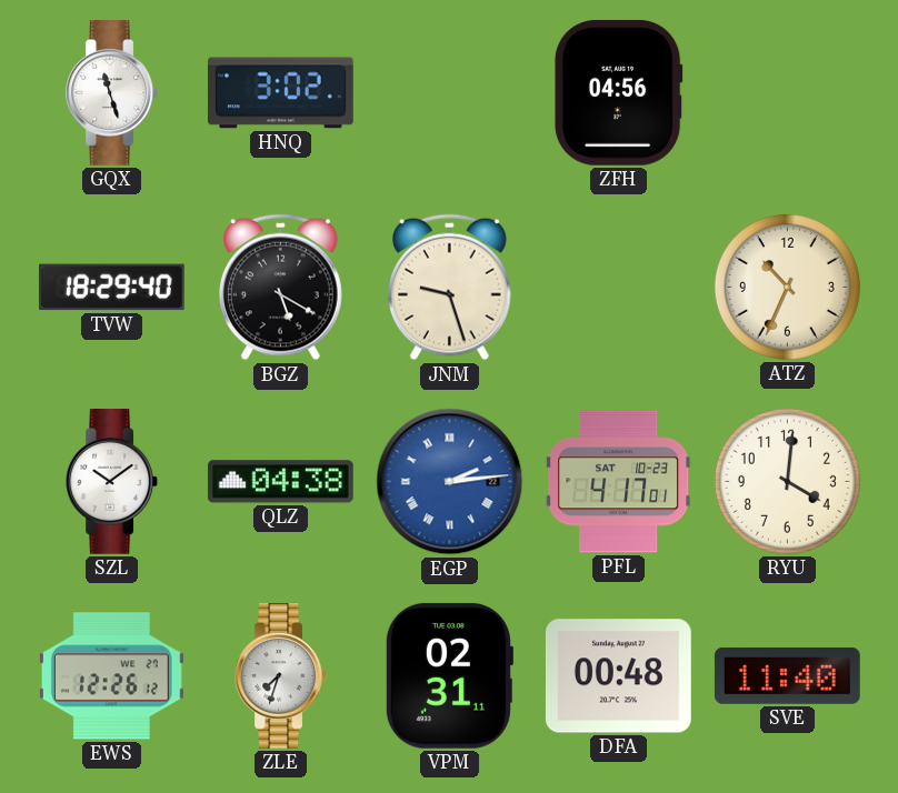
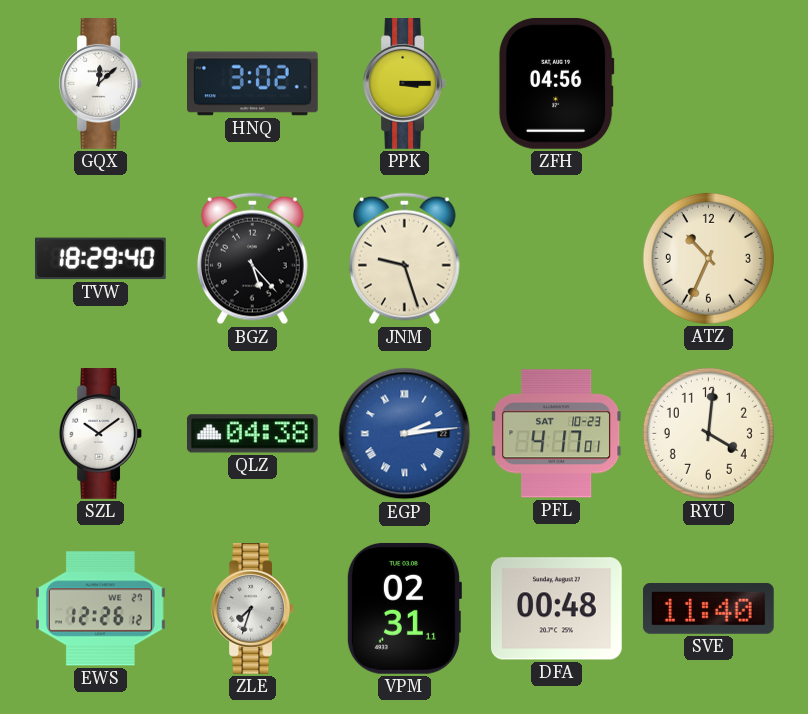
GQX: 11:27 -> 12:08 (100, 84)
PPK: none -> 3:15 (404, 84)
BGZ: 5:20 -> 5:23 (253, 259)
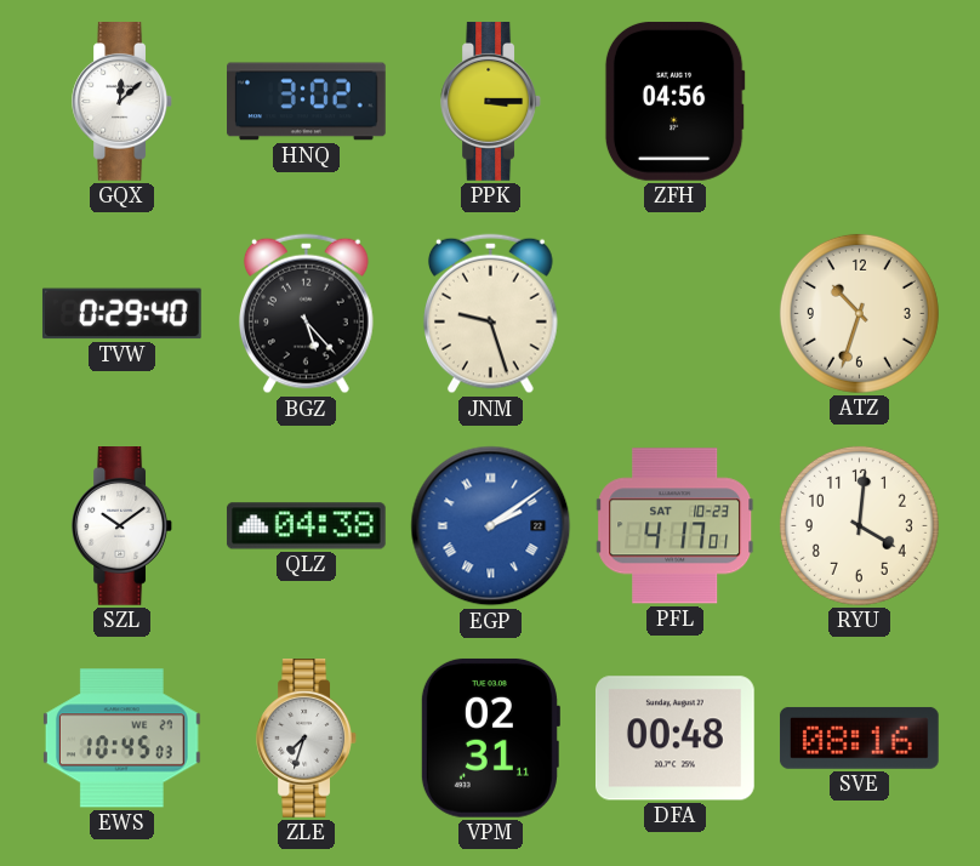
TVW: 18:29 -> 0:29 (121, 314)
ATZ: 10:34 -> 10:33 (859, 313)
EGP: 2:14 -> 2:09 (491, 526)
EWS: 12:26 -> 10:45 (121, 739)
SVE: 11:40 -> 08:16 (859, 737)
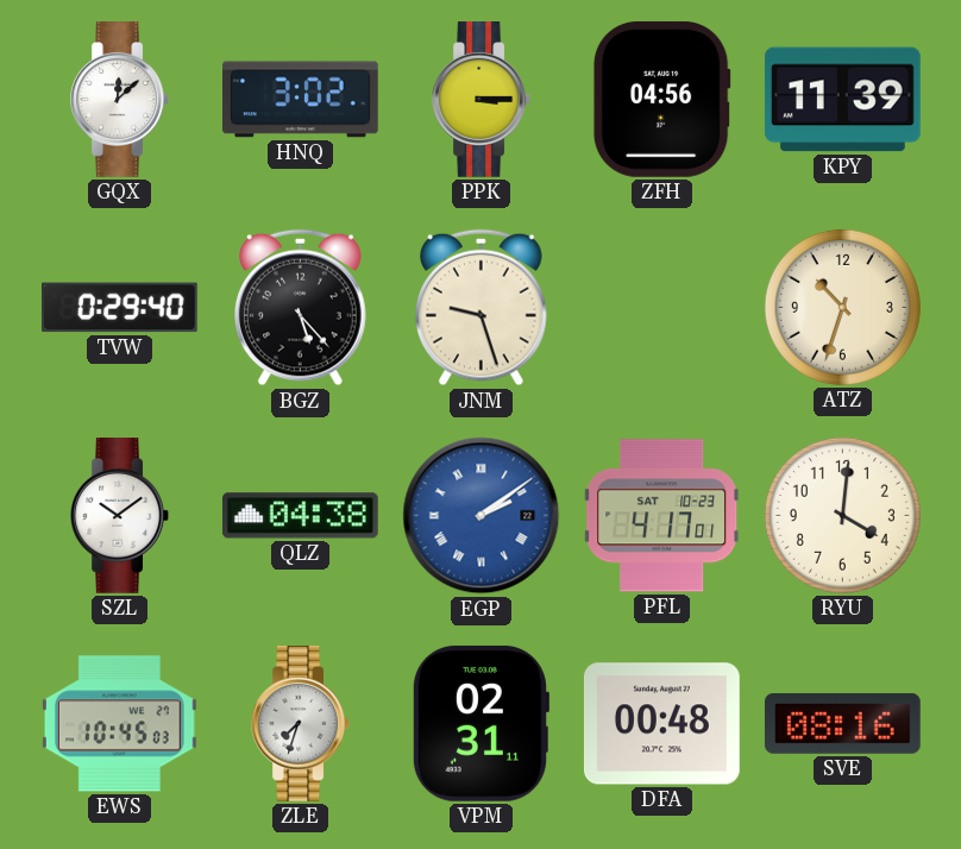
KPY: none -> 11:39 (842, 100)
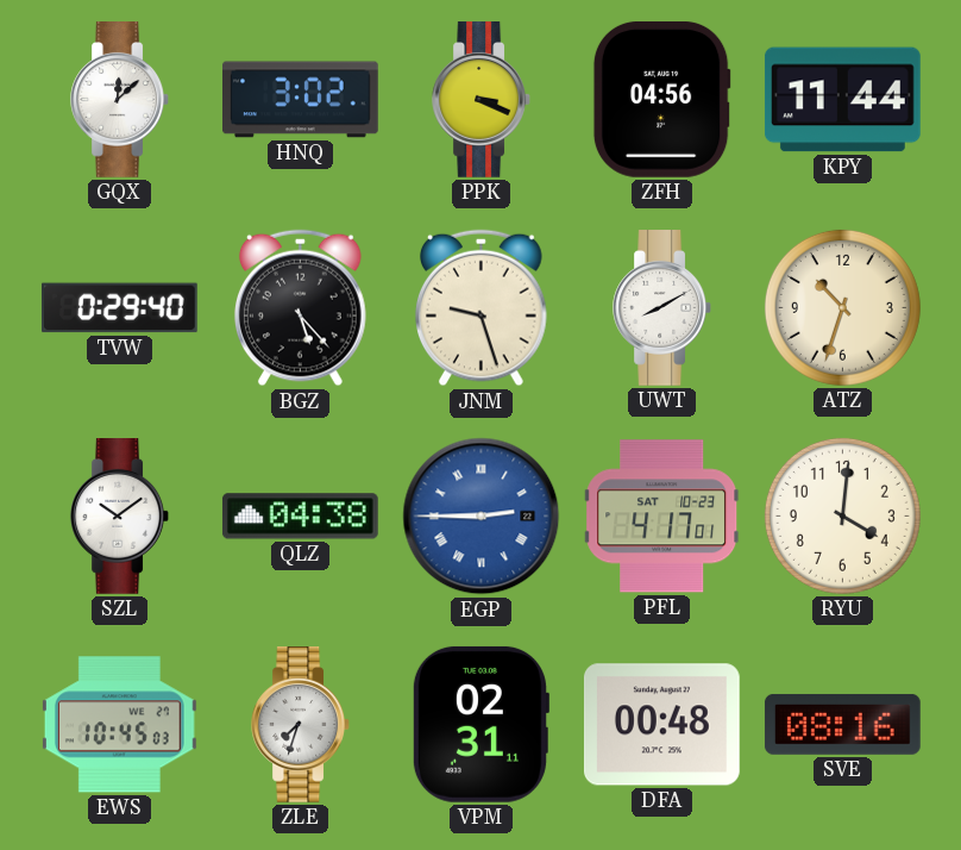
PPK: 3:15 -> 3:19 (480, 100)
KPY: 11:39 -> 11:44 (842, 100)
UWT: none -> 8:10 (661, 308)
EGP: 2:09 -> 2:45 (482, 517)
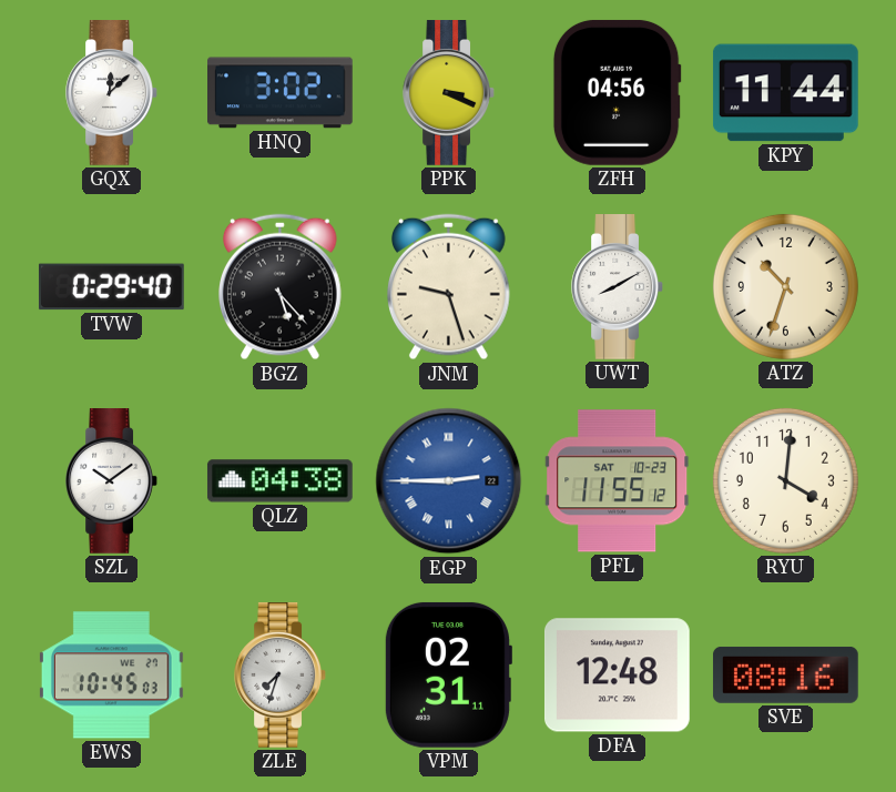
PFL: 4:17 -> 11:55 (618, 481)
DFA: 00:48 -> 12:48 (617, 676)
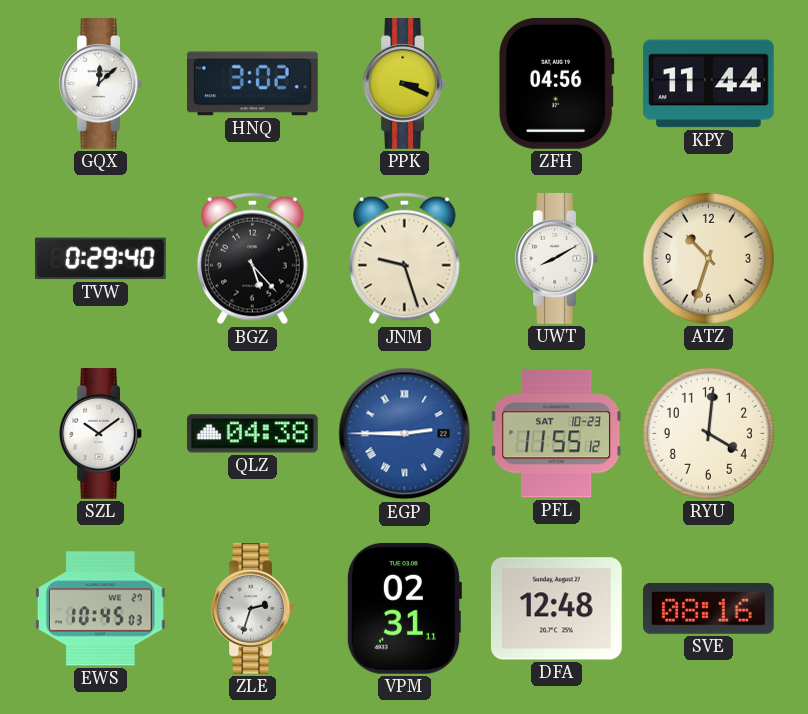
ZLE: 7:33 -> 2:33 (252, 609)
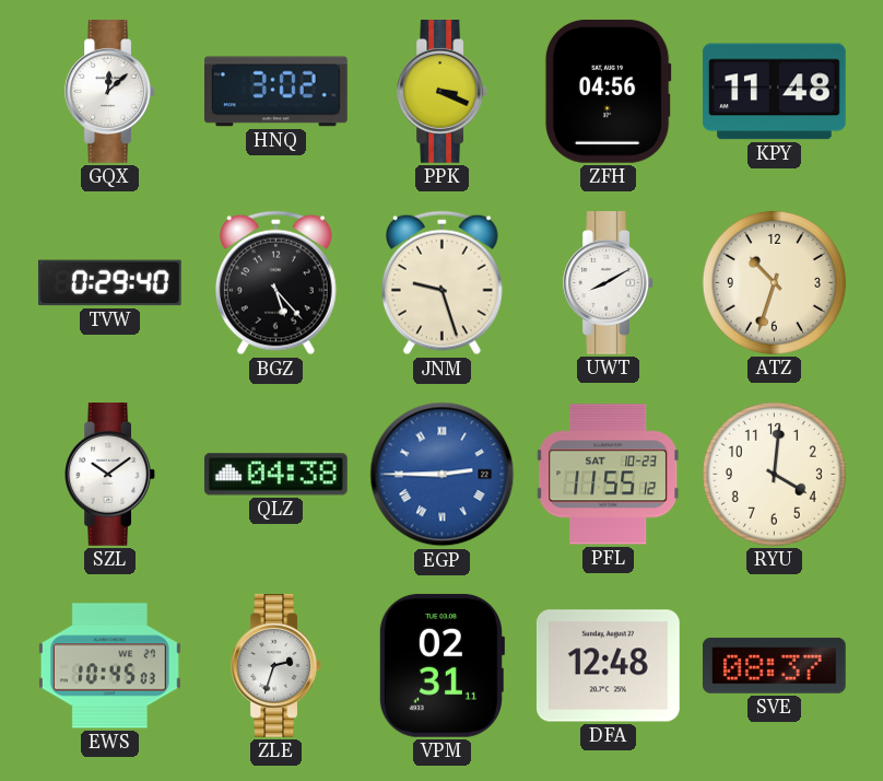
KPY: 11:44 -> 11:48 (774, 92)
SVE: 08:16 -> 08:37 (774, 665)
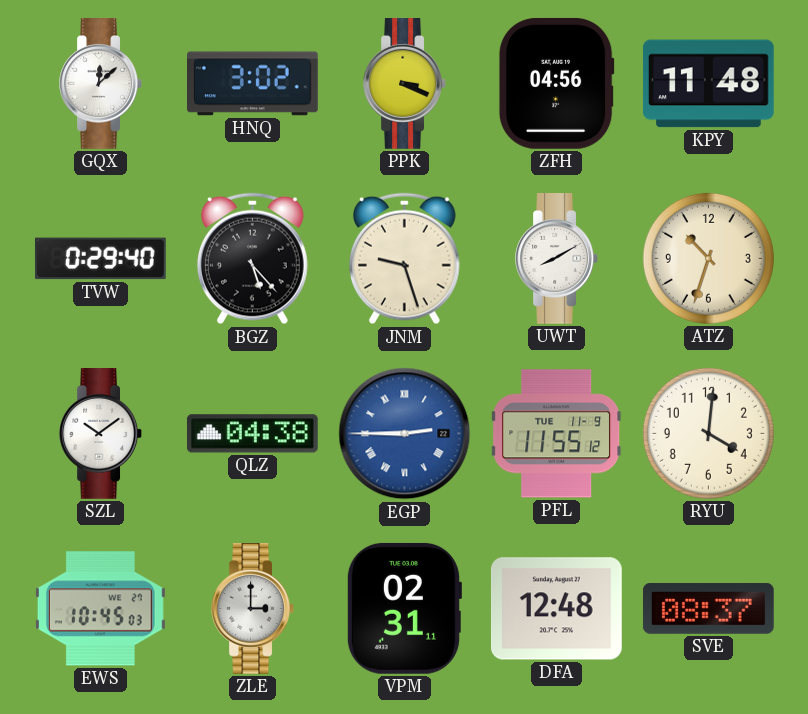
PFL date: SAT 10-23 -> TUE 11-9 (557, 434)
ZLE: 2:33 -> 3:00 (252, 609)
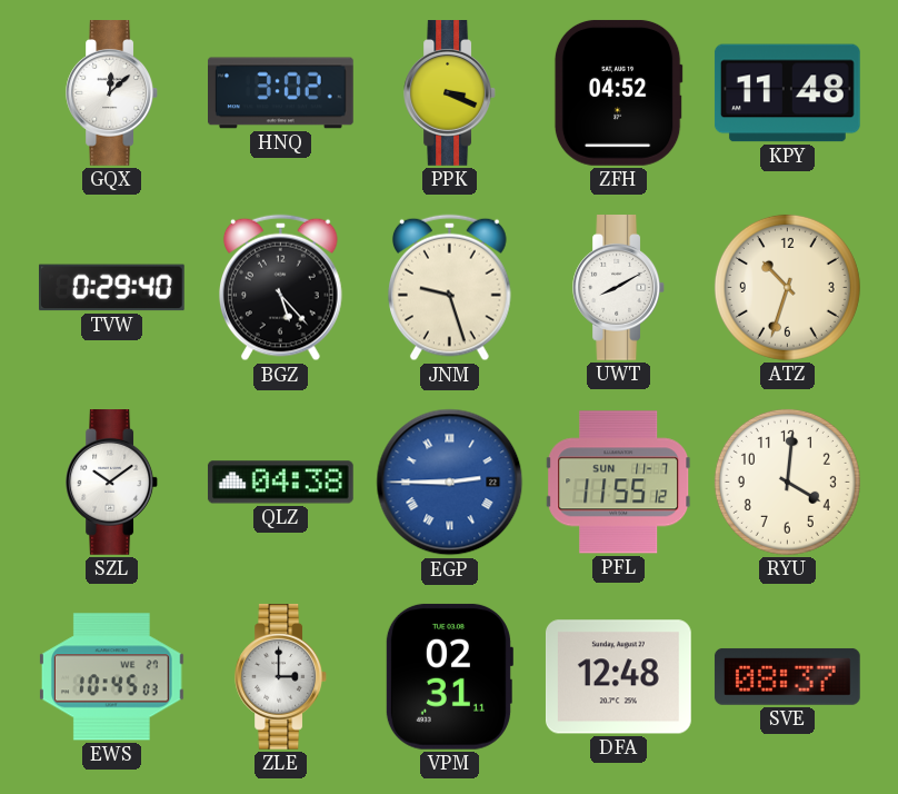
ZFH: 04:56 -> 04:52 (618, 92)
PFL date: TUE 11-9 -> SUN 11-7 (619, 483)
